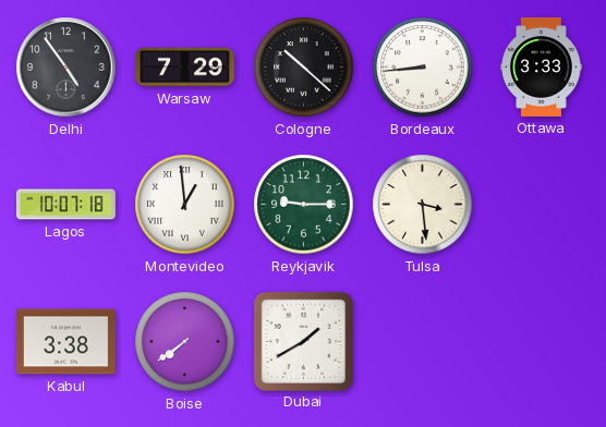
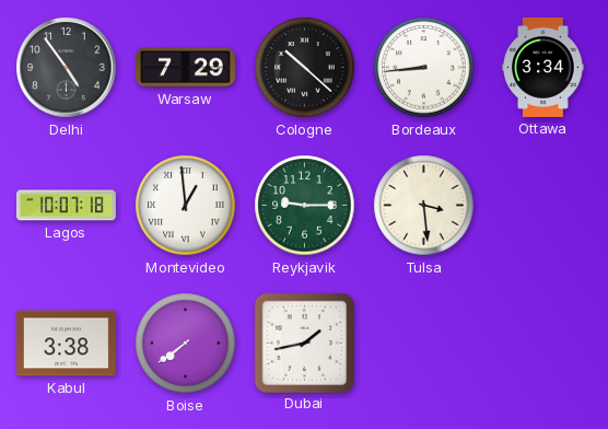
Ottawa: 3:33 -> 3:34 (543, 67)
Dubai: 1:40 -> 1:43 (304, 343)
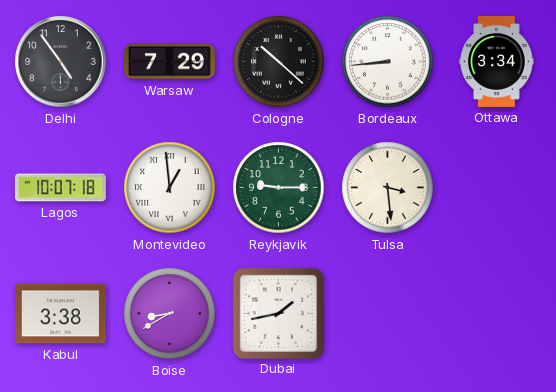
Boise: 7:39 -> 8:40 (170, 314)
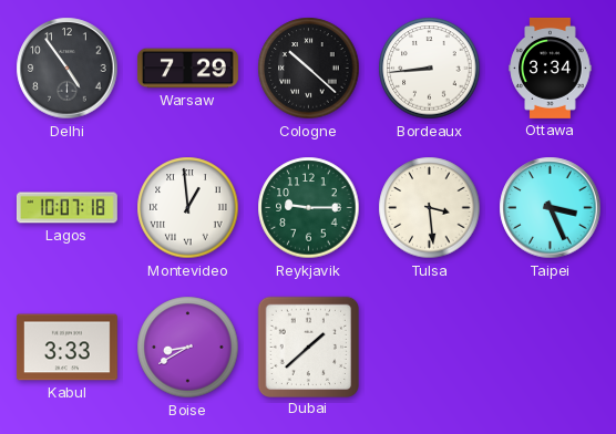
Taipei: none -> 3:26 (551, 208)
Kabul: 3:38 -> 3:33 (66, 348)
Dubai: 1:43 -> 1:38 (308, 347)
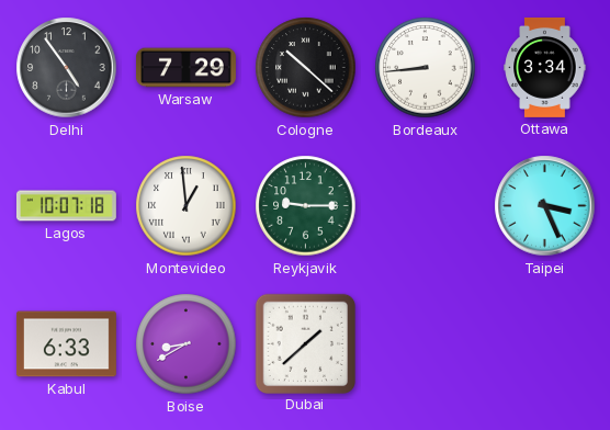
Tulsa: 3:29 -> none (430, 208)
Kabul: 3:33 -> 6:33 (66, 344)
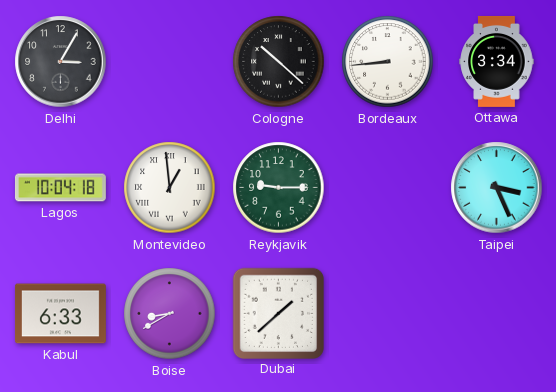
Delhi: 4:54 -> 3:05 (61, 62)
Warsaw: 7:29 -> none (185, 68)
Lagos: 10:07 -> 10:04 (60, 188)
